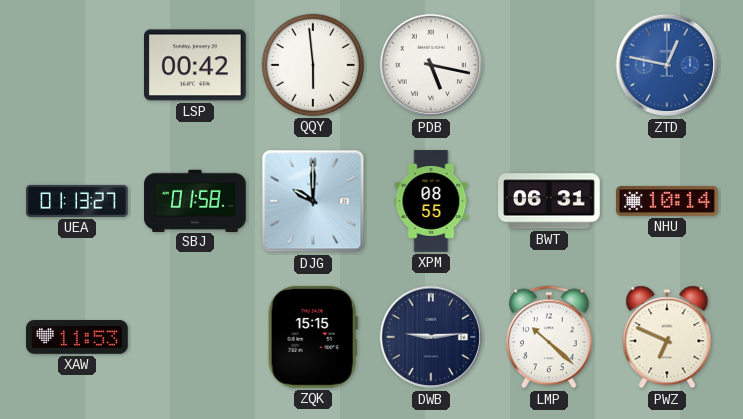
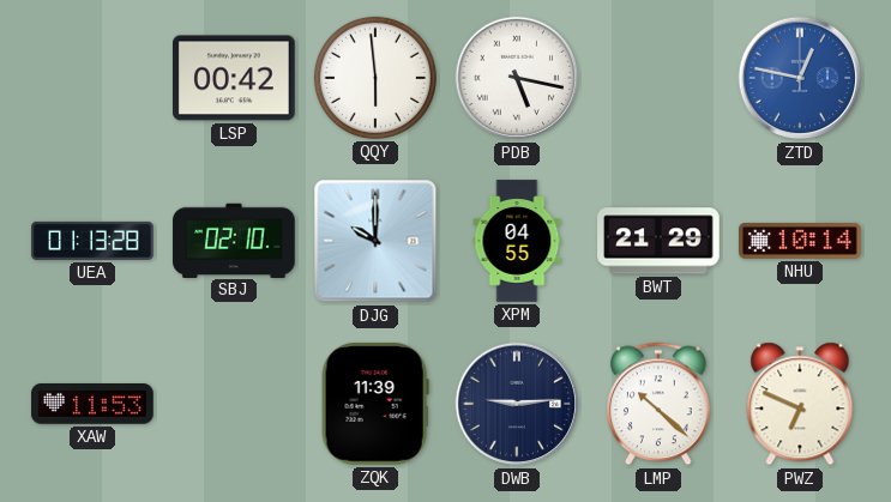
UEA: 01:13:27 -> 01:13:28 (92, 241)
SBJ: 01:58 -> 02:10 (234, 240)
XPM: 08:55 -> 04:55 (517, 241)
BWT: 06:31 -> 21:29 (658, 241)
ZQK: 15:15 -> 11:39 (375, 405)
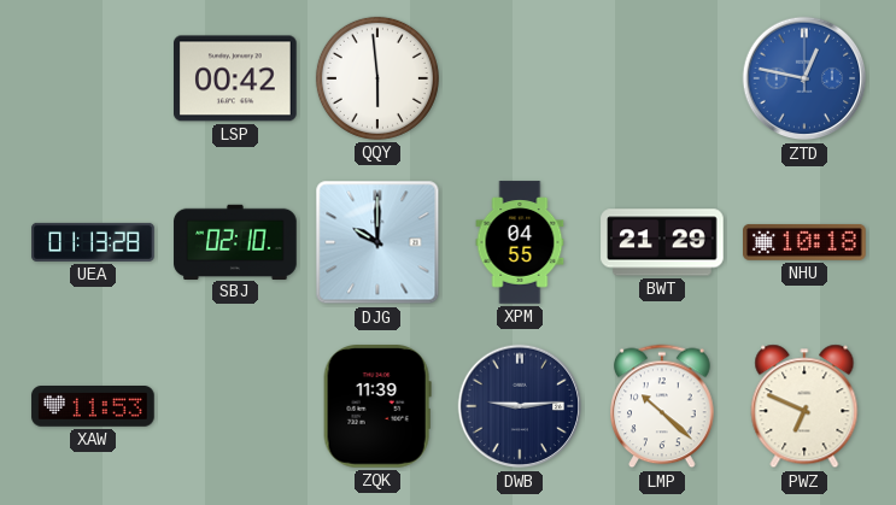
PDB: 5:17 -> none (517, 78)
NHU: 10:14 -> 10:18 (804, 242)
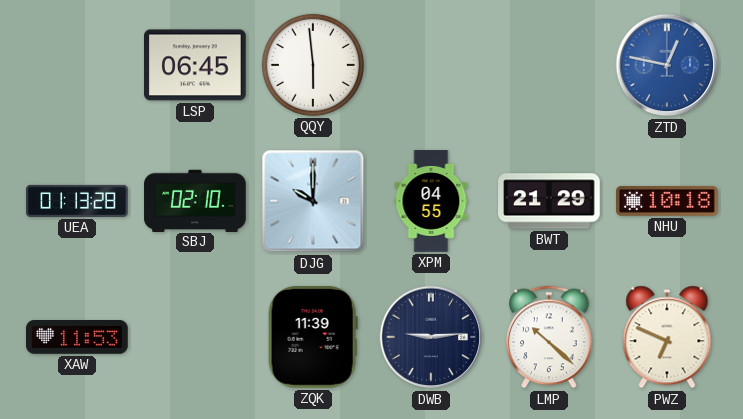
LSP: 00:42 -> 06:45 (196, 65)
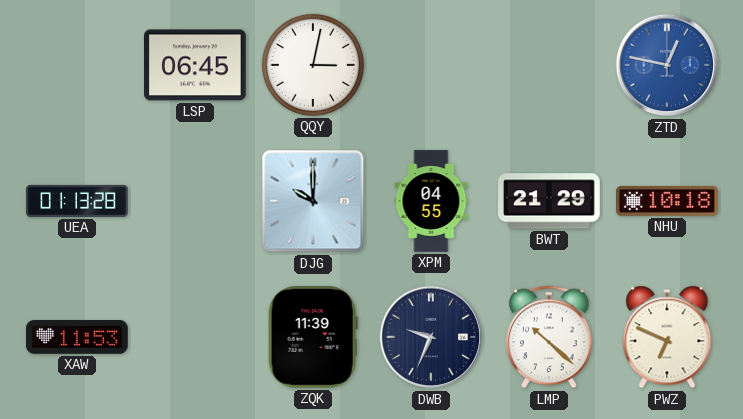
QQY: 5:59 -> 3:02 (313, 65)
SBJ: 02:10 -> none (195, 200)
DWB: 9:14 -> 9:34 (431, 337)
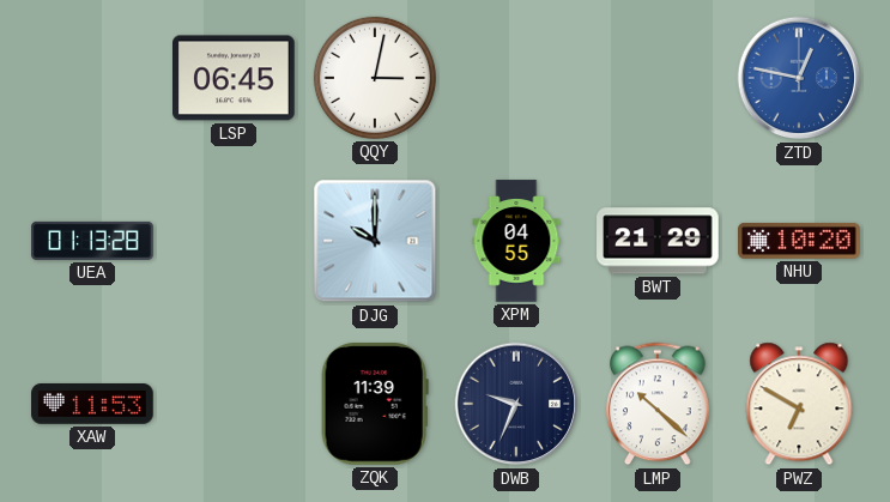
NHU: 10:18 -> 10:20 (799, 241)
PWZ: 6:49 -> 6:50 (799, 404)
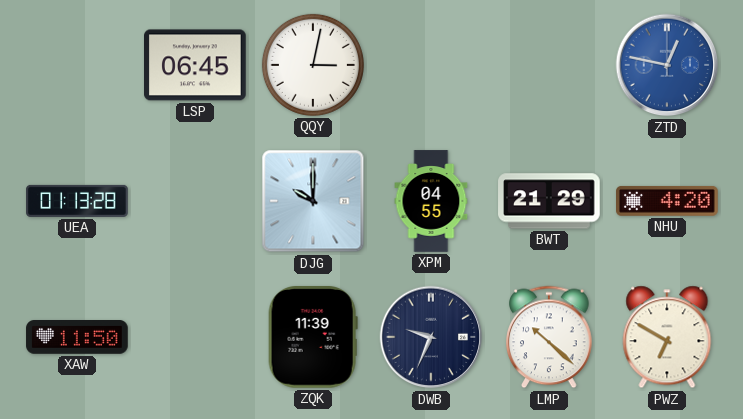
NHU: 10:20 -> 4:20 (667, 201)
XAW: 11:53 -> 11:50 (77, 338)
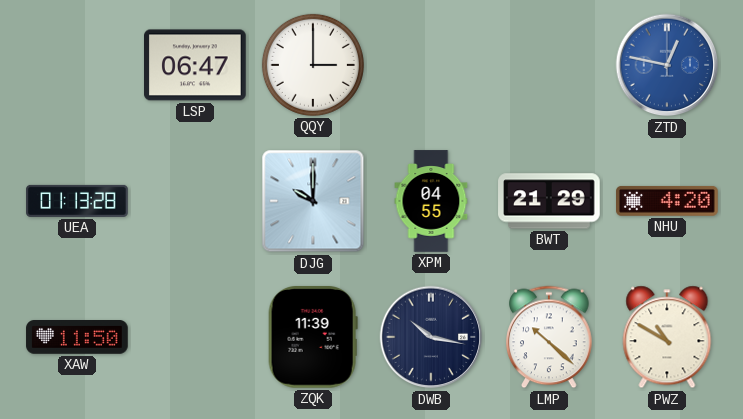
LSP: 06:45 -> 06:47 (196, 65)
QQY: 3:02 -> 3:00 (313, 65)
DWB: 9:34 -> 10:17 (431, 337)
PWZ: 6:50 -> 10:50 (667, 337)
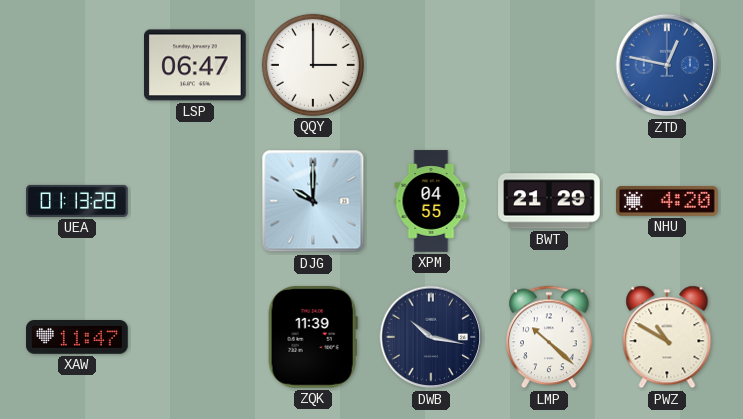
XAW: 11:50 -> 11:47 (77, 338)
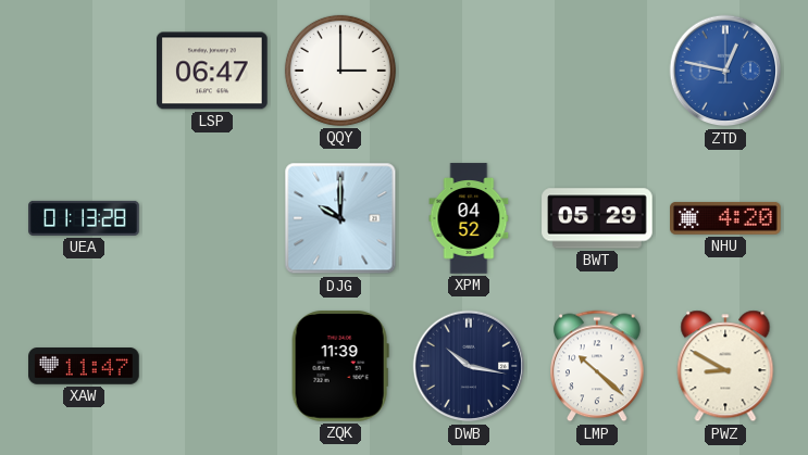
XPM: 04:55 -> 04:52 (469, 218)
BWT: 21:29 -> 05:29 (597, 218)
PWZ: 10:50 -> 8:50 (725, 366)
